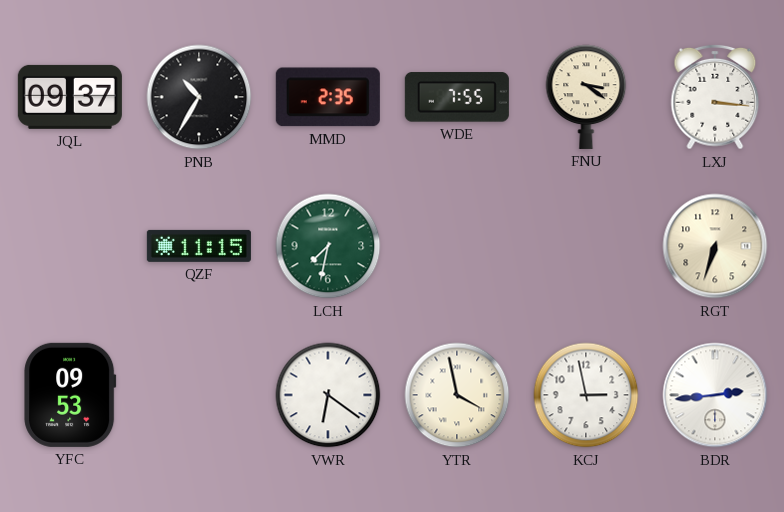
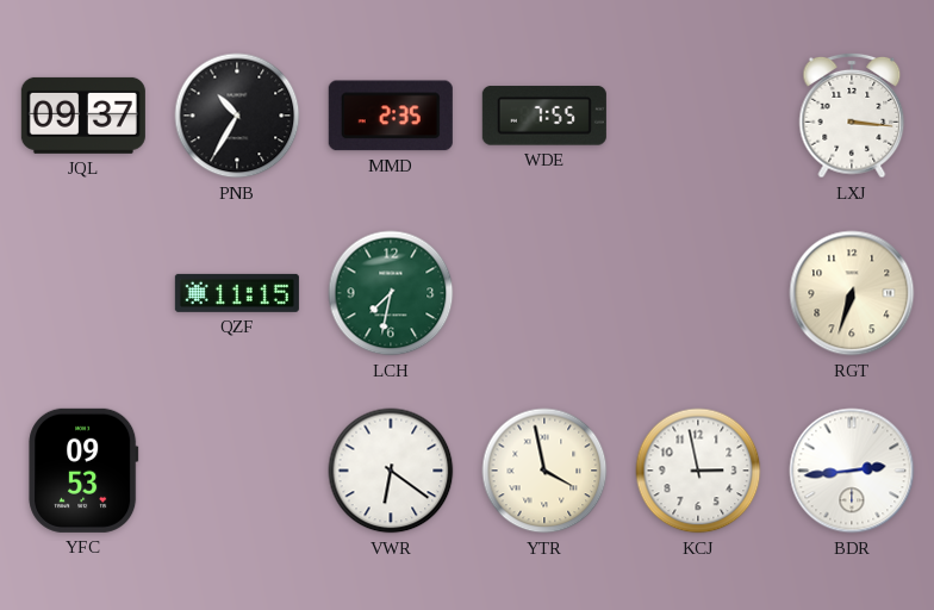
FNU: 3:21 -> none (586, 97)
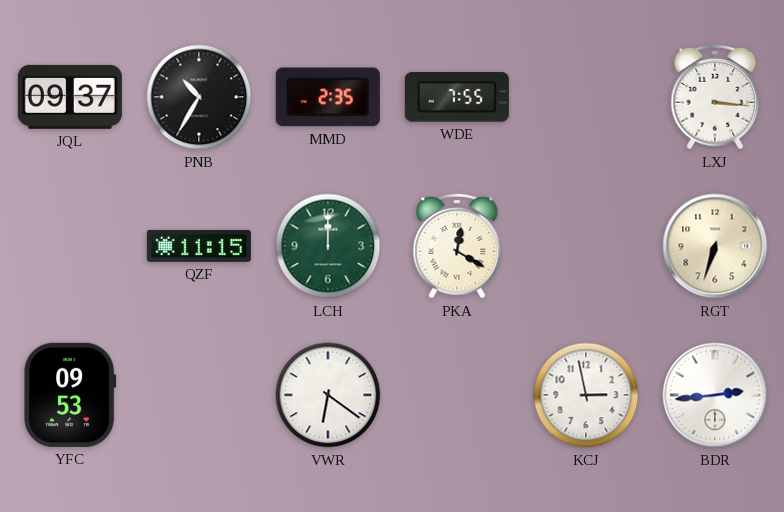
LCH: 7:32 -> 12:00 (328, 246)
PKA: none -> 12:20 (457, 246)
YTR: 3:58 -> none (544, 471)
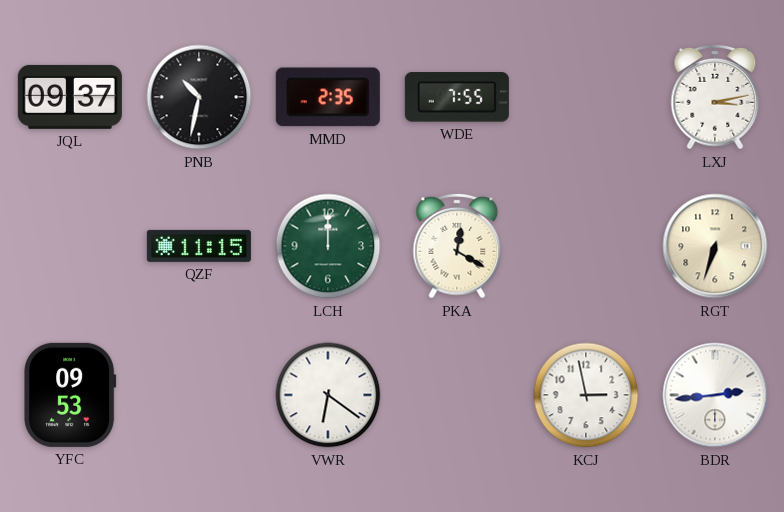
PNB: 10:35 -> 10:32 (199, 97)
LXJ: 3:16 -> 3:13 (715, 97)
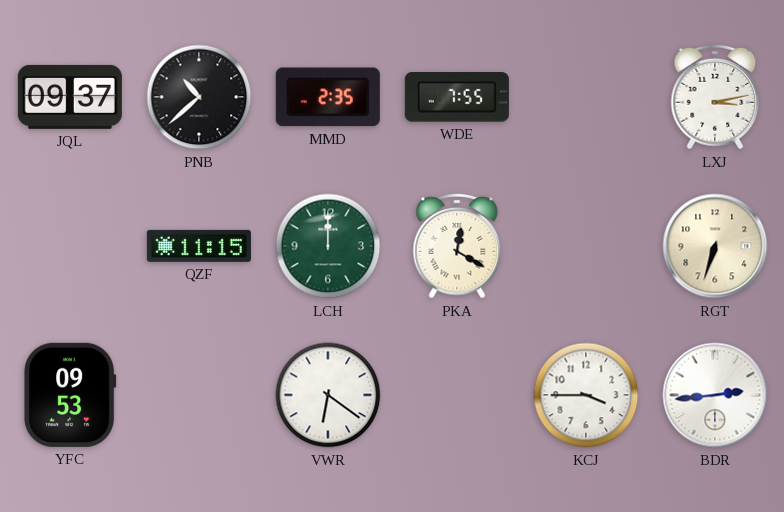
PNB: 10:32 -> 10:38 (199, 97)
KCJ: 2:58 -> 3:45 (586, 395)
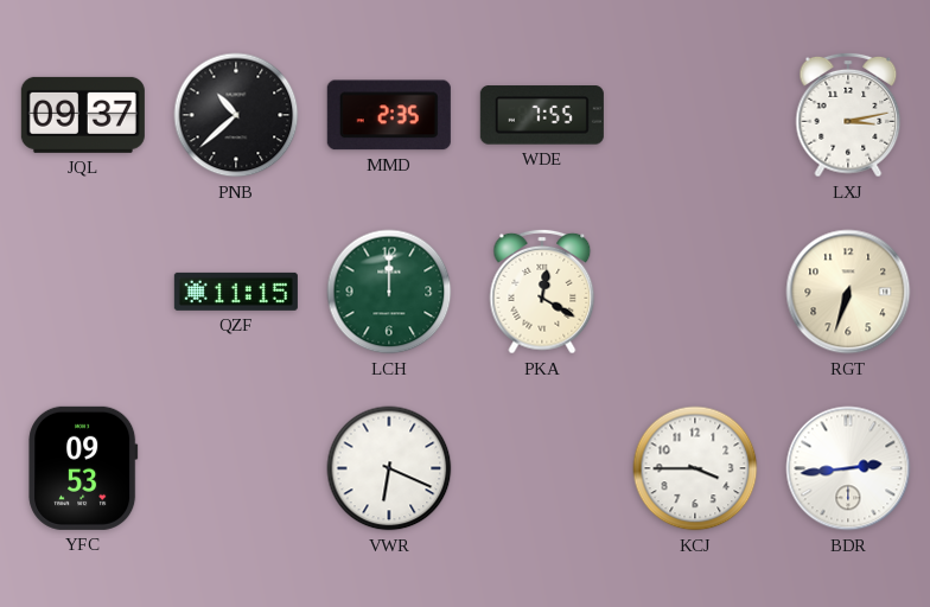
VWR: 6:21 -> 6:19 (389, 468)
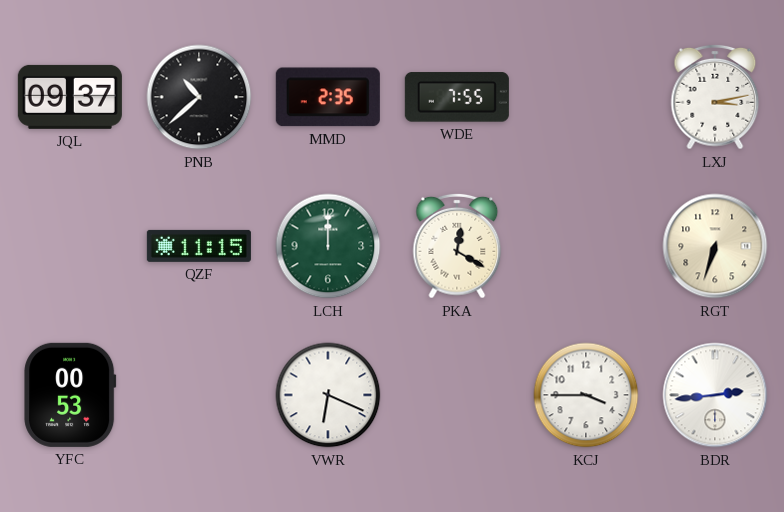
YFC: 09:53 -> 00:53 (70, 395)
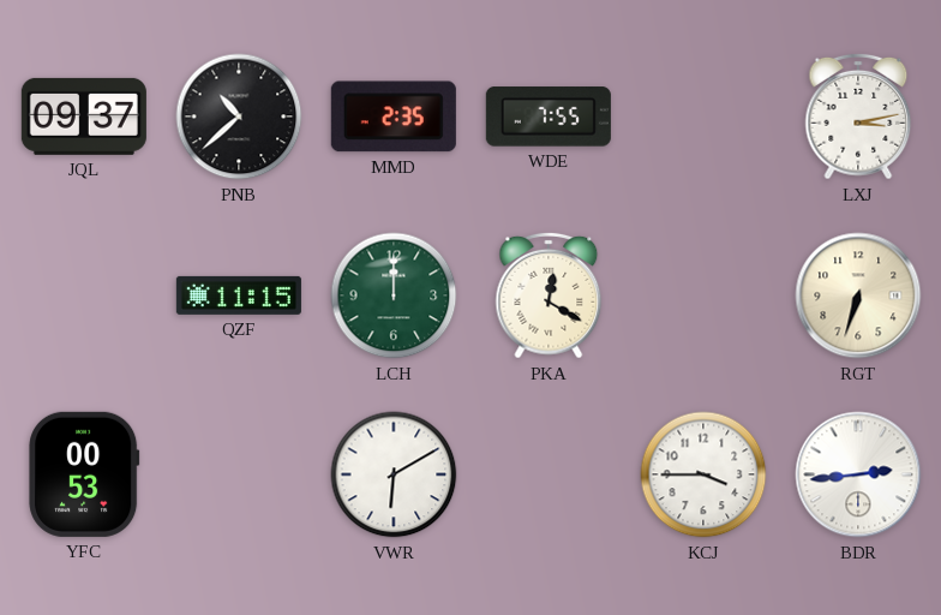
VWR: 6:19 -> 6:10 (394, 474)
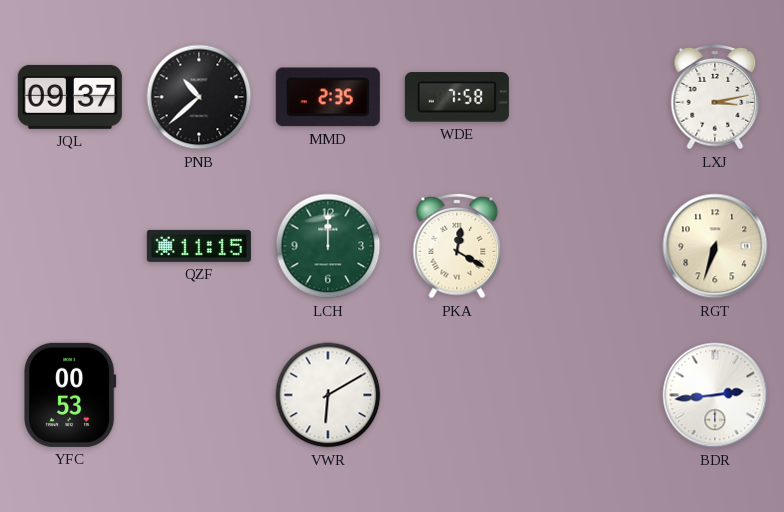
WDE: 7:55 -> 7:58 (457, 97)
KCJ: 3:45 -> none (703, 474)
